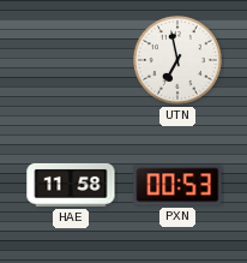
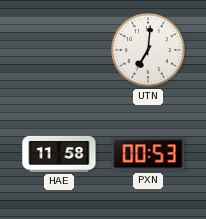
UTN: 6:58 -> 7:01 (149, 51)
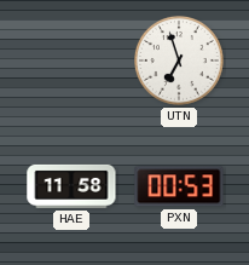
UTN: 7:01 -> 6:57 (180, 62)
